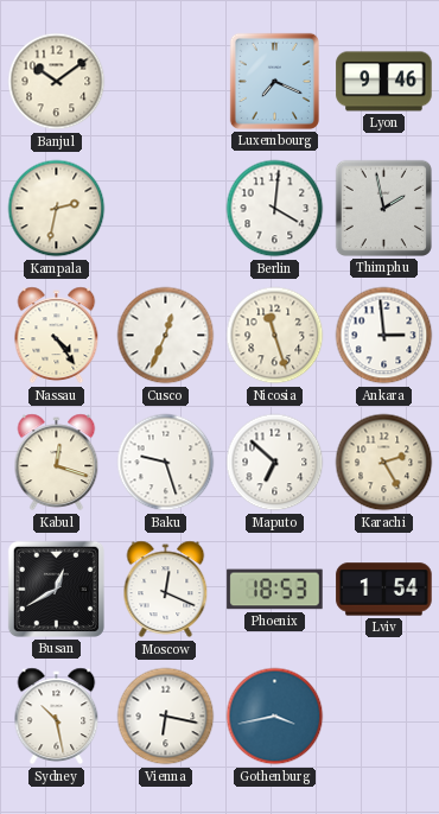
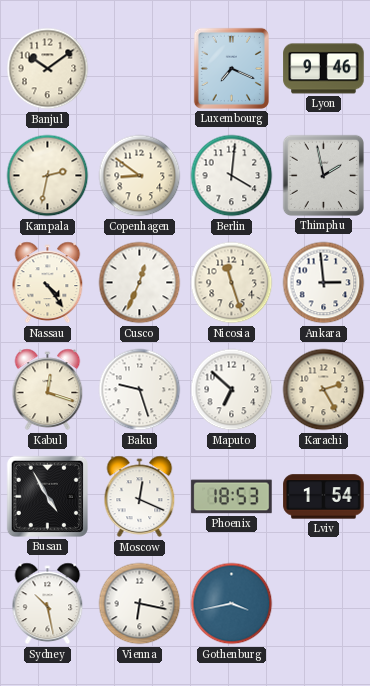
Copenhagen: none -> 8:51 (140, 176)
Busan: 12:40 -> 4:55 (47, 496)
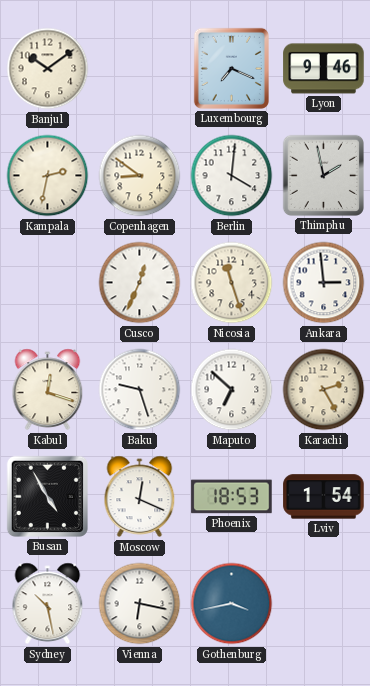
Nassau: 4:24 -> none (48, 283)
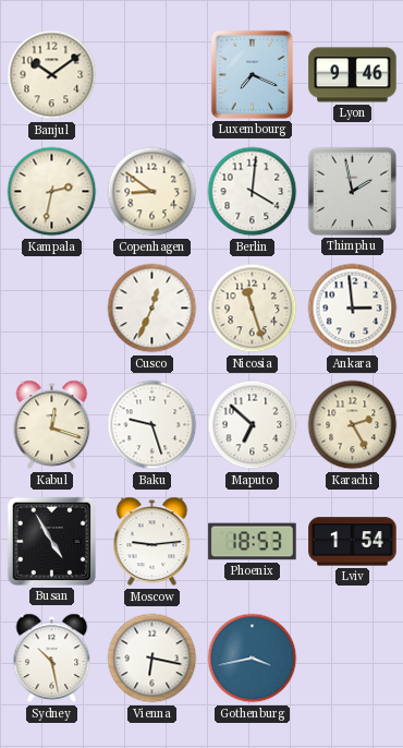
Moscow: 12:19 -> 9:14 (152, 542)
